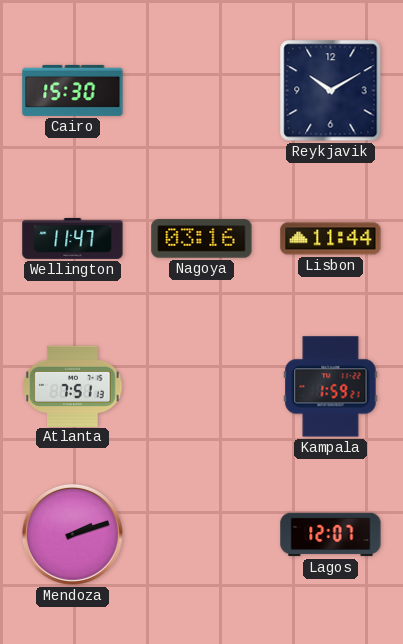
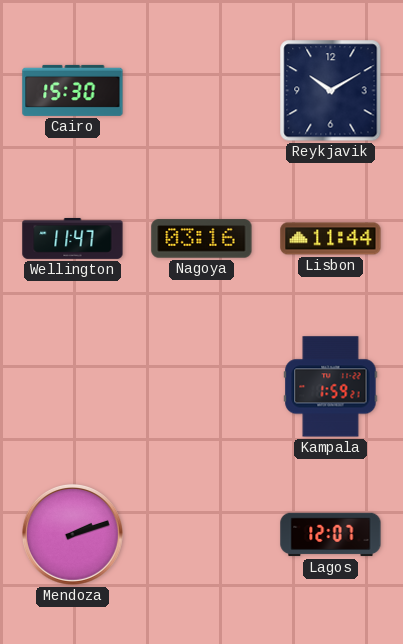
Atlanta: 7:51 -> none (73, 386)
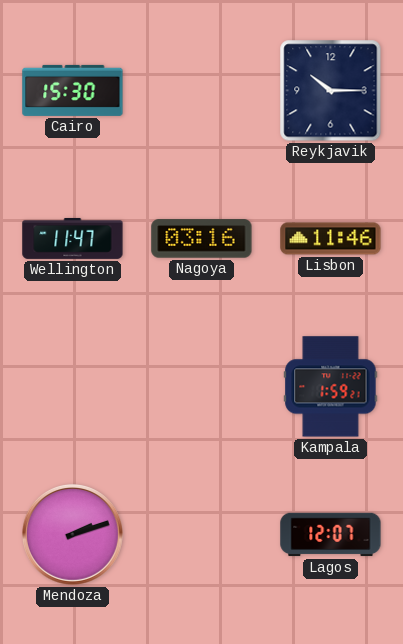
Reykjavik: 10:10 -> 10:15 (331, 91)
Lisbon: 11:44 -> 11:46 (331, 239)
